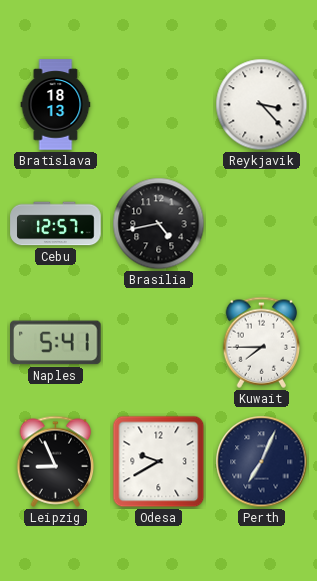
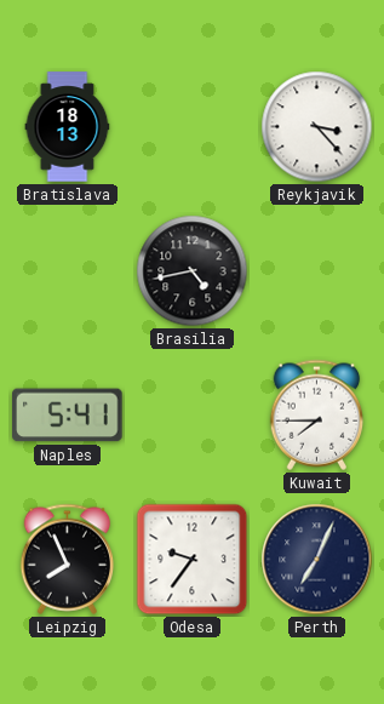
Cebu: 12:57 -> none (56, 224)
Leipzig: 8:56 -> 7:56 (68, 559)
Odesa: 9:40 -> 9:36 (193, 560)
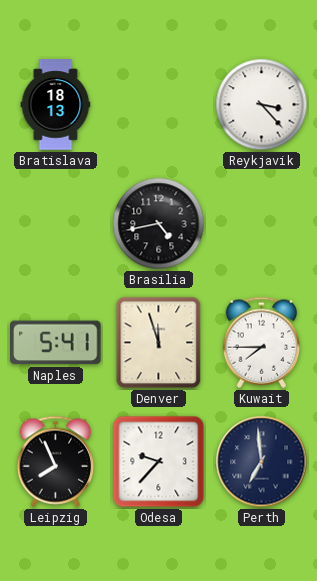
Denver: none -> 11:57 (159, 343)
Odesa: 9:36 -> 9:37 (159, 462)
Perth: 7:04 -> 6:59 (262, 462)
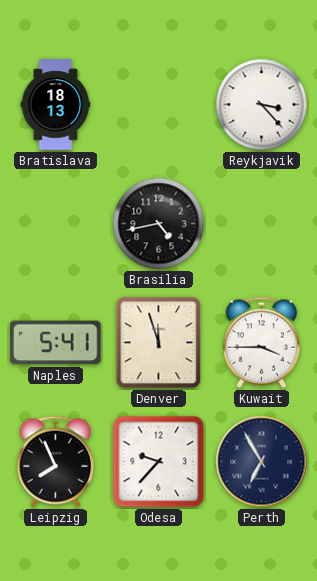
Kuwait: 7:45 -> 3:45 (262, 342)
Perth: 6:59 -> 6:55 (262, 462)
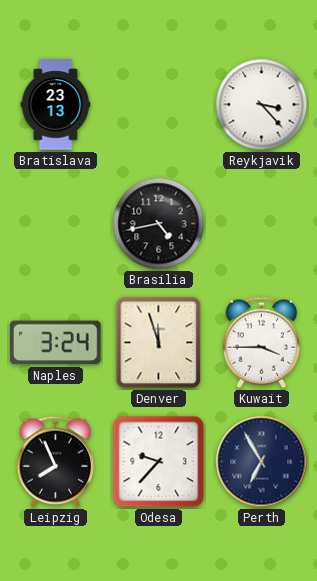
Bratislava: 18:13 -> 23:13 (56, 105)
Naples: 5:41 -> 3:24 (56, 343)
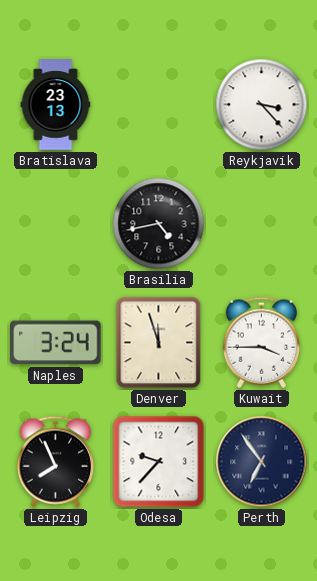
Perth: 6:55 -> 6:54 (262, 462)
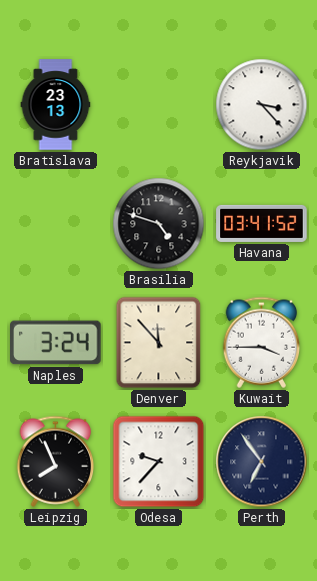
Brasilia: 4:43 -> 4:48 (159, 224)
Havana: none -> 03:41 (262, 223)
Denver: 11:57 -> 11:53 (159, 343)
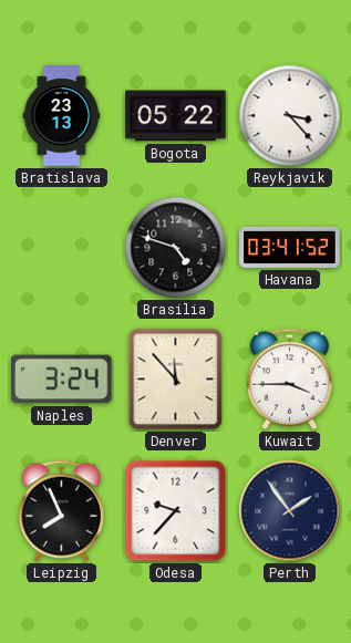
Bogota: none -> 05:22 (176, 116)
Perth: 6:54 -> 1:54 (290, 511)
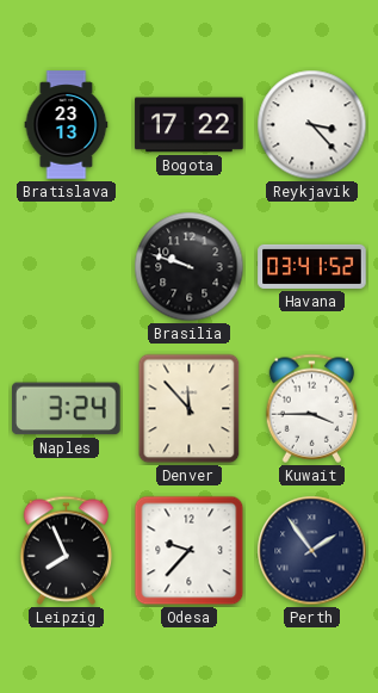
Bogota: 05:22 -> 17:22 (190, 125)
Brasilia: 4:48 -> 9:48 (190, 267)
